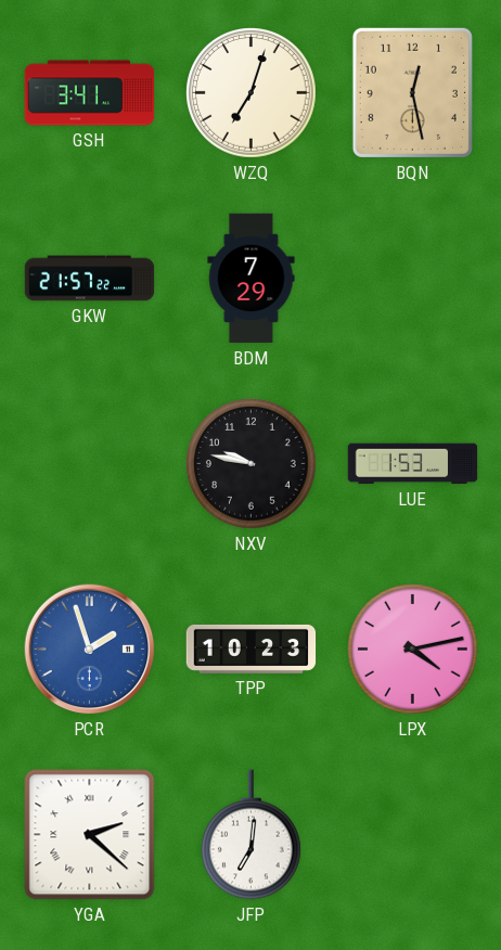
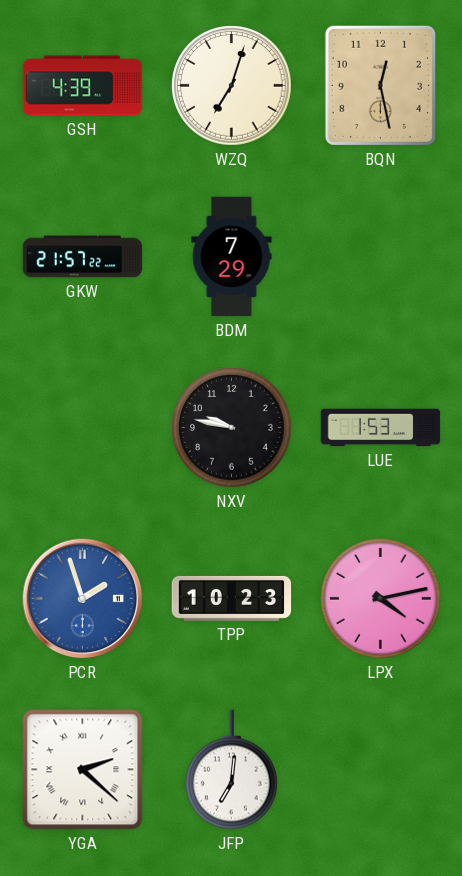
GSH: 3:41 -> 4:39 (83, 86)
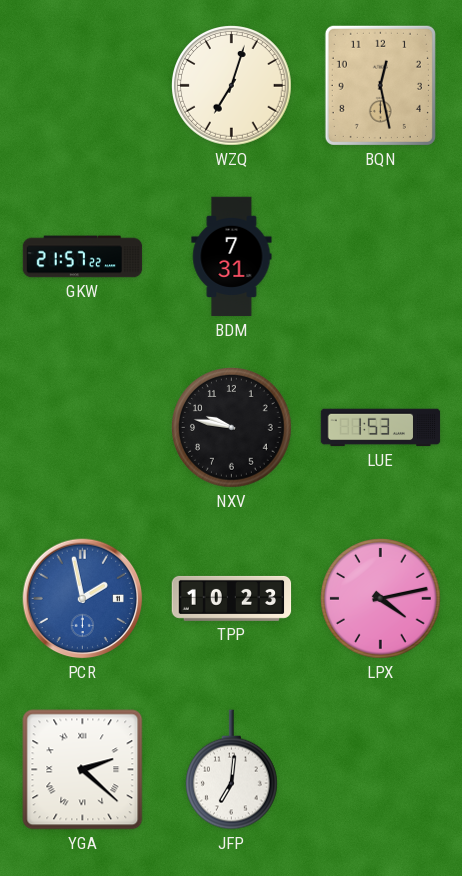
GSH: 4:39 -> none (83, 86)
BDM: 7:29 -> 7:31 (232, 257)
PCR: 1:57 -> 1:58 (83, 599)
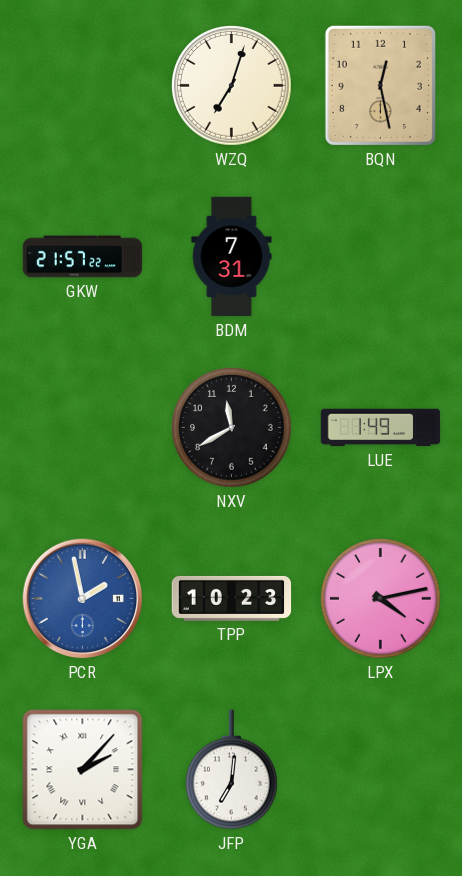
NXV: 9:47 -> 11:40 (232, 428)
LUE: 1:53 -> 1:49 (381, 428)
YGA: 2:22 -> 2:07 (83, 770)
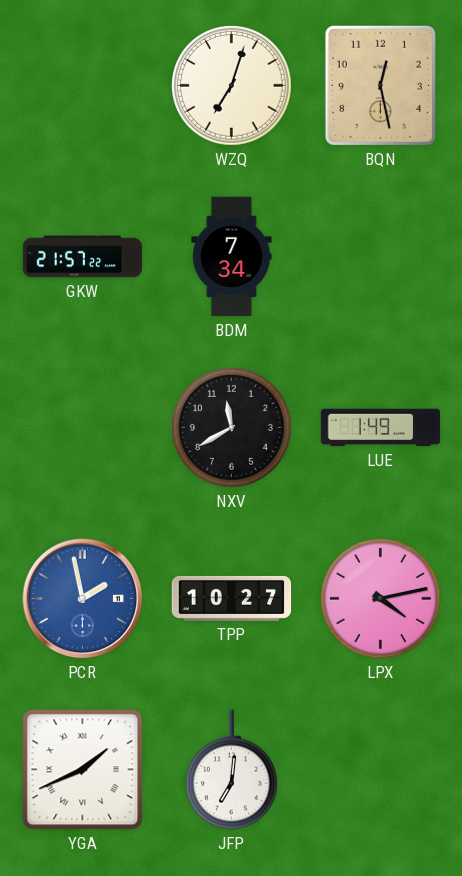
BDM: 7:31 -> 7:34 (232, 257)
TPP: 10:23 -> 10:27 (232, 598)
YGA: 2:07 -> 1:41 (83, 770)
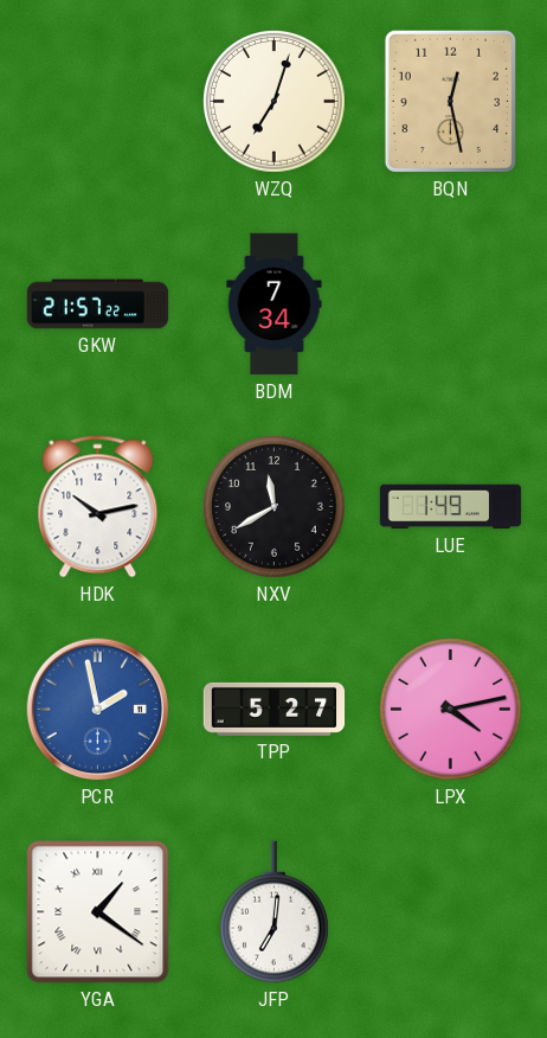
HDK: none -> 10:13 (98, 507)
TPP: 10:27 -> 5:27 (275, 709)
YGA: 1:41 -> 1:21 (98, 912)
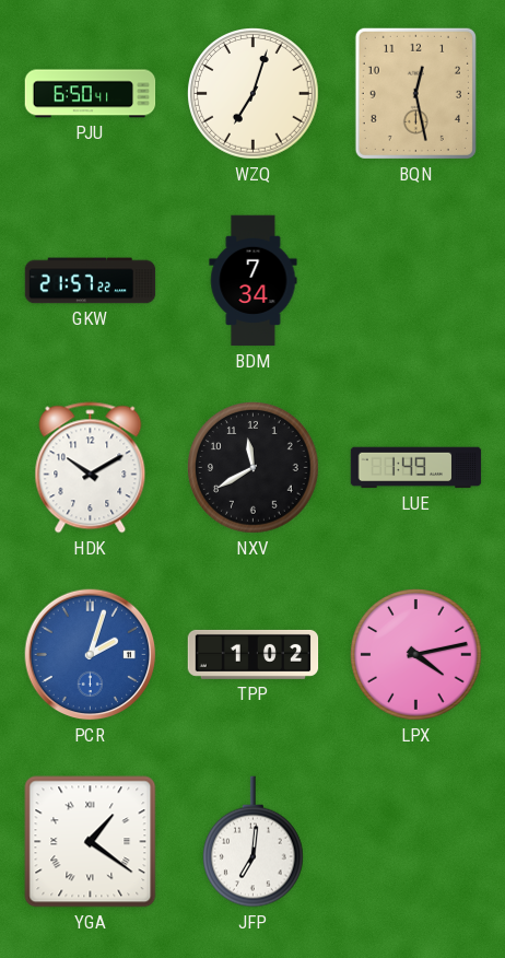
PJU: none -> 6:50 (91, 94)
HDK: 10:13 -> 10:10 (91, 468)
PCR: 1:58 -> 2:03 (91, 655)
TPP: 5:27 -> 1:02 (254, 654)
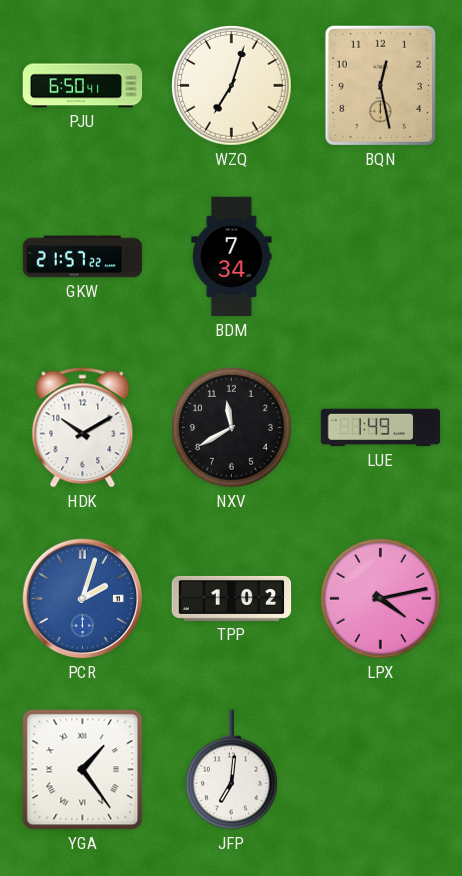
YGA: 1:21 -> 1:24 (83, 770)
